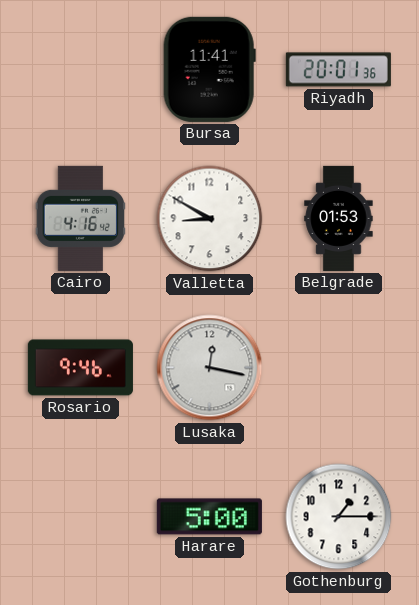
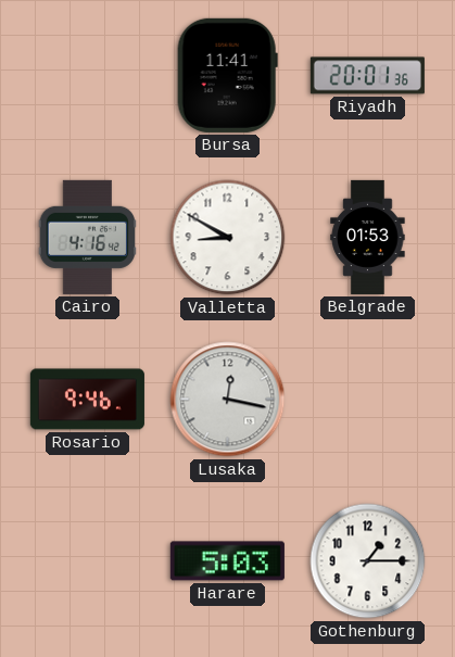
Harare: 5:00 -> 5:03 (227, 561)
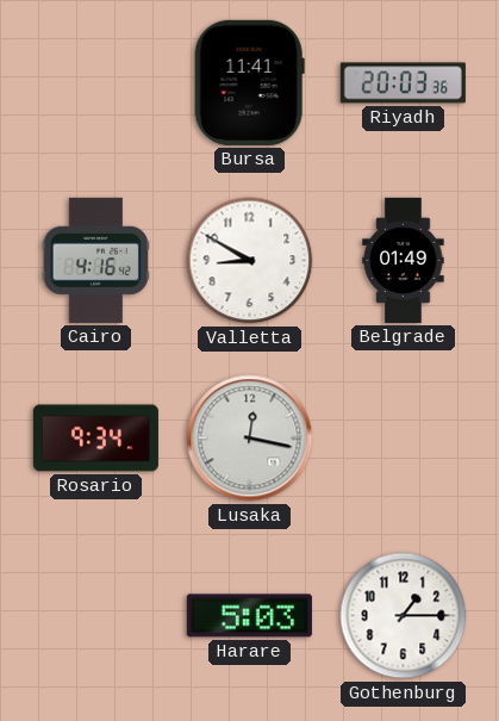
Riyadh: 20:01 -> 20:03 (403, 83)
Belgrade: 01:53 -> 01:49 (404, 260)
Rosario: 9:46 -> 9:34 (95, 439)
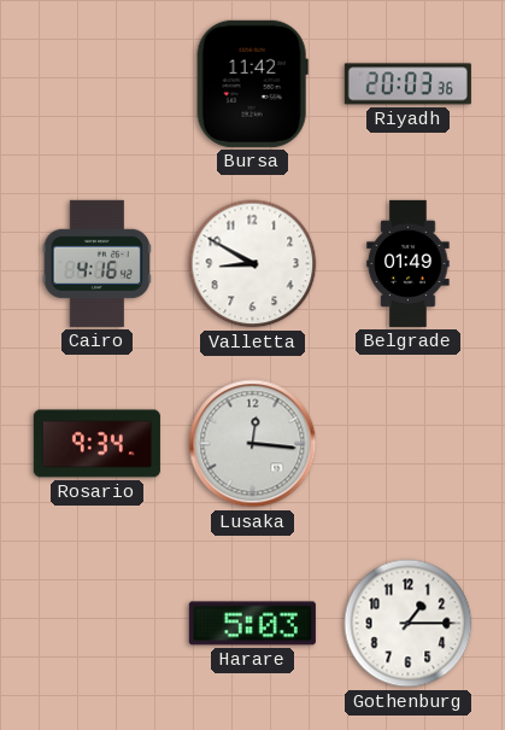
Bursa: 11:41 -> 11:42 (252, 83)
Lusaka: 12:17 -> 12:16 (253, 444)
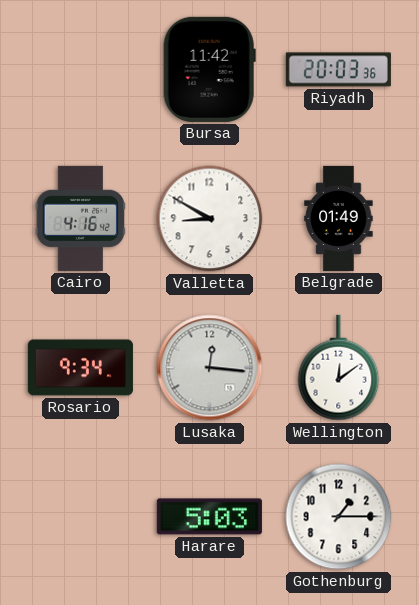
Wellington: none -> 12:09 (339, 368)
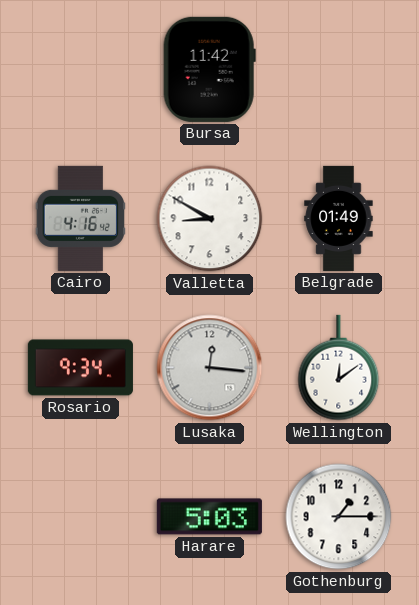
Riyadh: 20:03 -> none (338, 70)
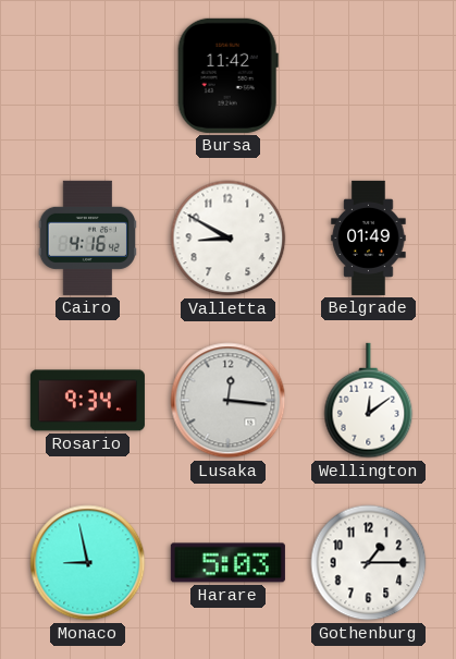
Monaco: none -> 8:58 (88, 563)
